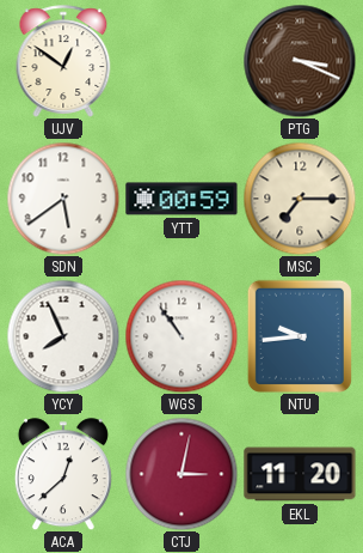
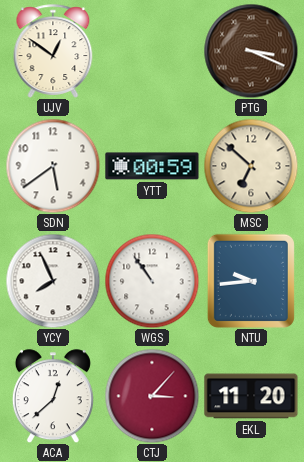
MSC: 7:15 -> 6:52 (251, 166)
CTJ: 3:02 -> 3:07 (152, 396)
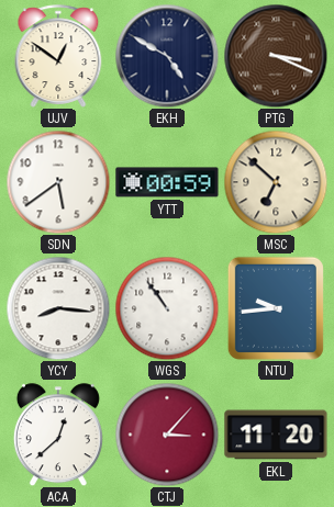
EKH: none -> 4:50 (167, 56)
YCY: 7:56 -> 8:16 (58, 308)
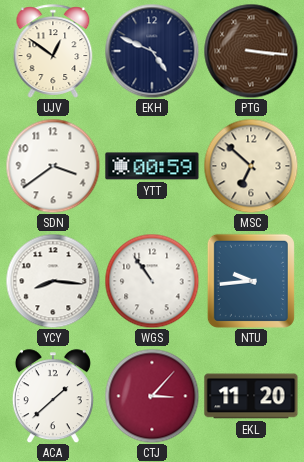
EKH: 4:50 -> 4:49 (152, 51)
PTG: 3:19 -> 3:16 (251, 51)
SDN: 5:39 -> 3:39 (53, 166)
ACA: 12:38 -> 1:38 (53, 396)
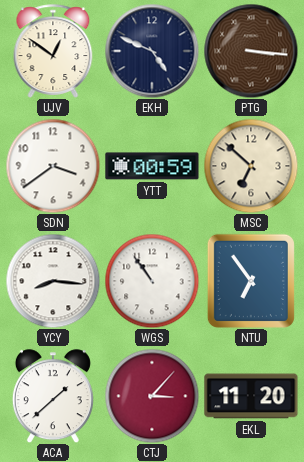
NTU: 9:44 -> 6:54 (251, 281)
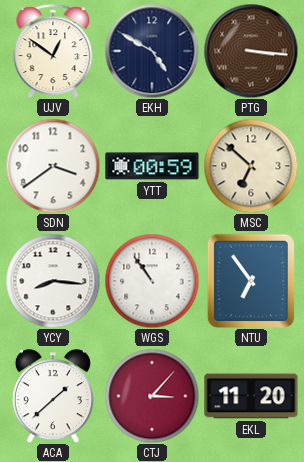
EKH: 4:49 -> 4:50 (152, 51)
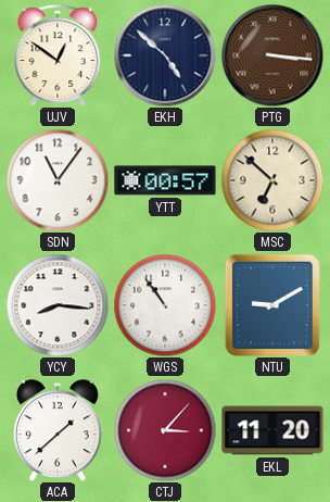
EKH: 4:50 -> 4:52 (165, 55)
SDN: 3:39 -> 11:06 (58, 180)
YTT: 00:59 -> 00:57 (165, 180)
NTU: 6:54 -> 9:10 (272, 305)
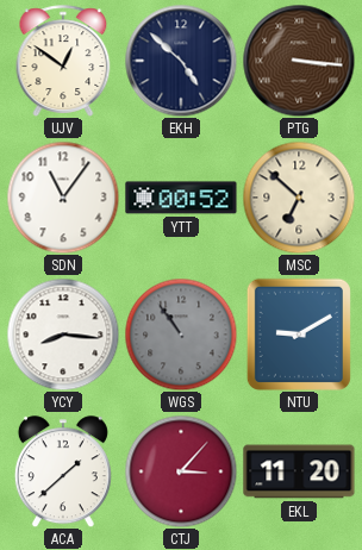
YTT: 00:57 -> 00:52 (181, 198)
WGS dial: white -> grey (181, 335)
